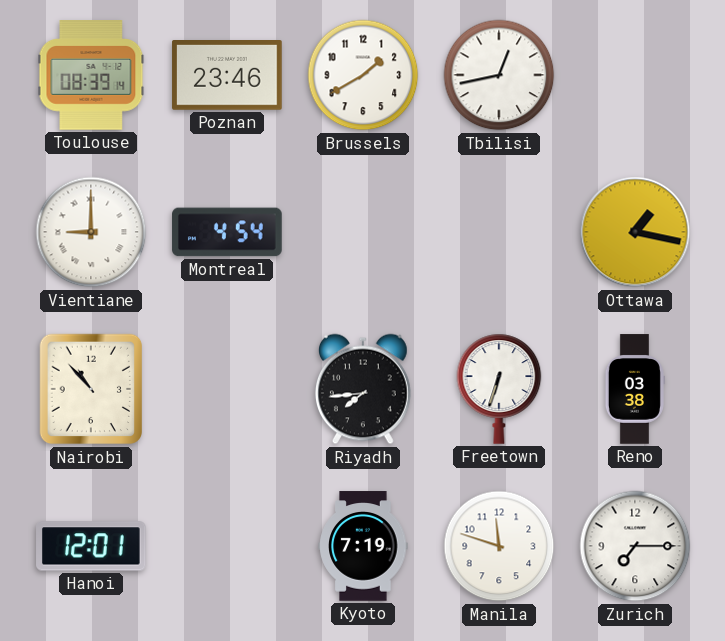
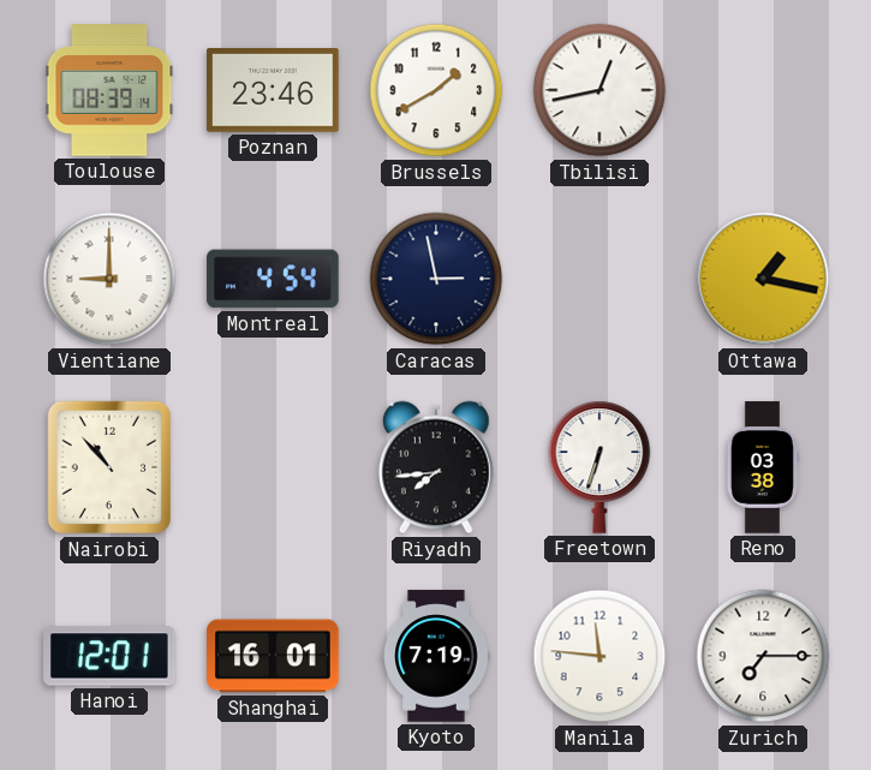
Caracas: none -> 2:58 (436, 279)
Shanghai: none -> 16:01 (273, 656)
Manila: 11:48 -> 11:46 (599, 656)
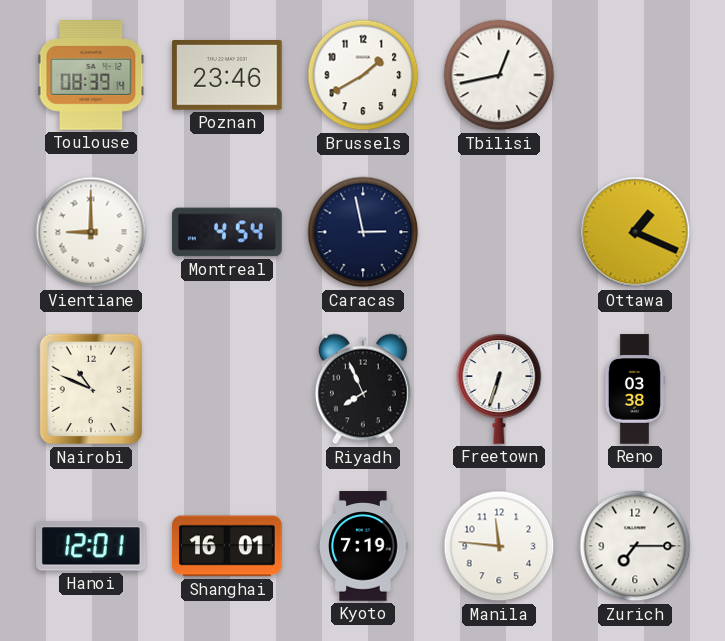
Ottawa: 1:17 -> 1:19 (635, 232)
Nairobi: 10:53 -> 10:49 (90, 389)
Riyadh: 7:44 -> 7:56 (363, 389)
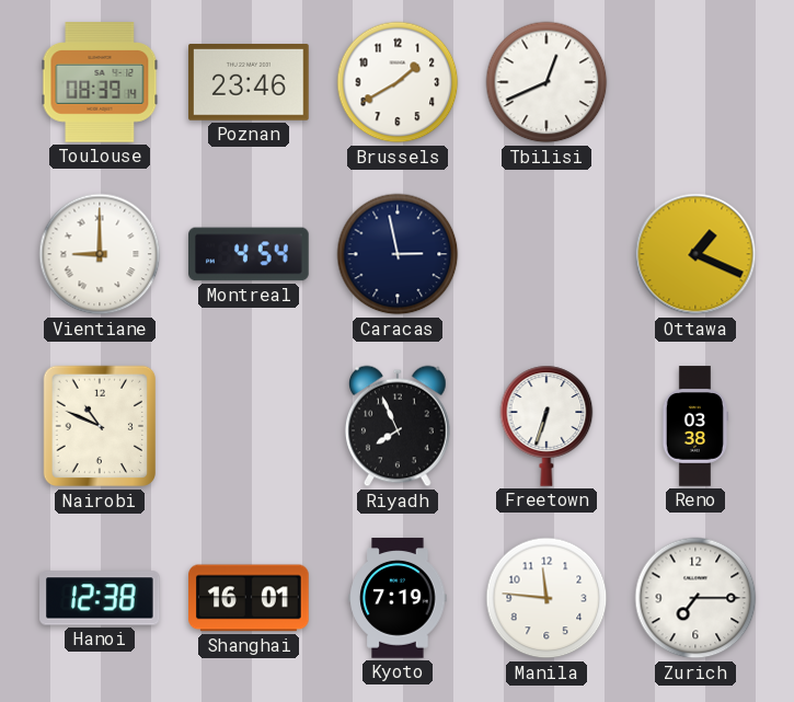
Tbilisi: 12:43 -> 12:41 (546, 82)
Hanoi: 12:01 -> 12:38 (100, 598)
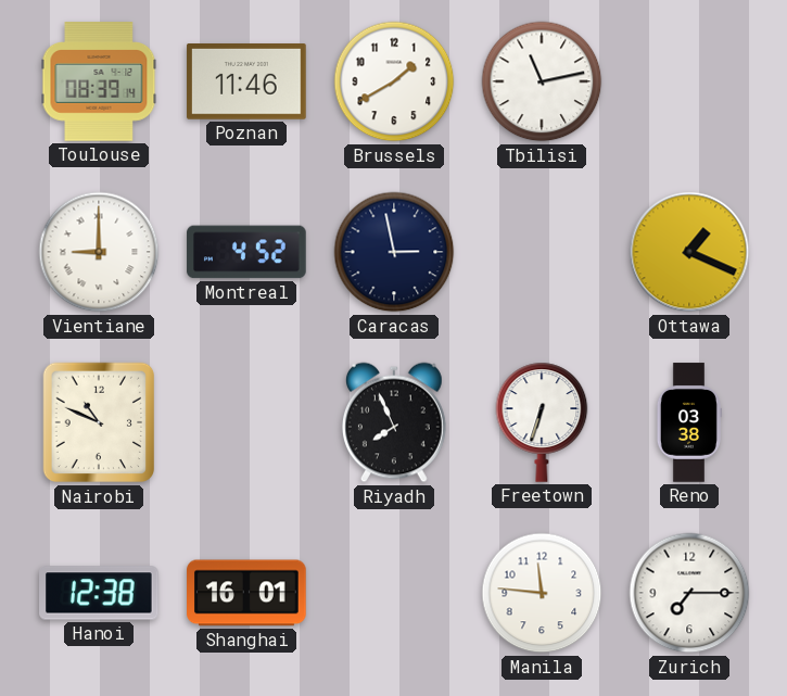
Poznan: 23:46 -> 11:46 (246, 83)
Tbilisi: 12:41 -> 11:13 (542, 81)
Montreal: 4:54 -> 4:52 (246, 252)
Kyoto: 7:19 -> none (398, 598)
